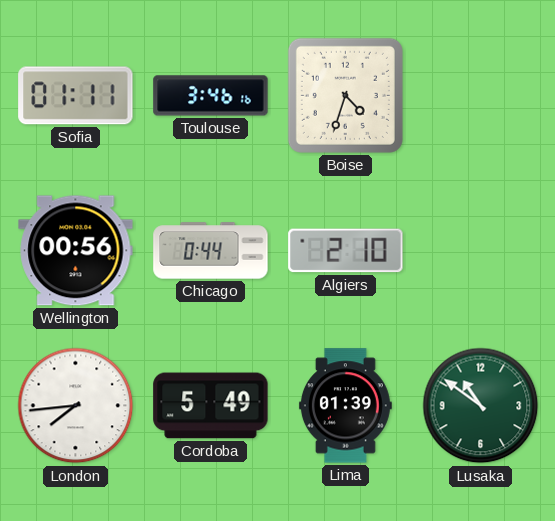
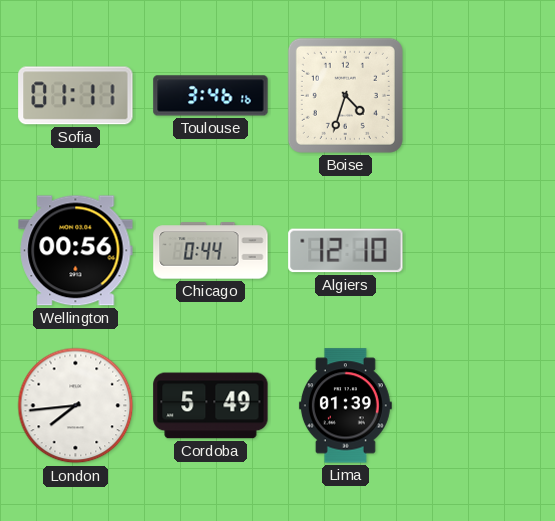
Algiers: 2:10 -> 12:10 (346, 251)
Lusaka: 10:51 -> none (481, 406)
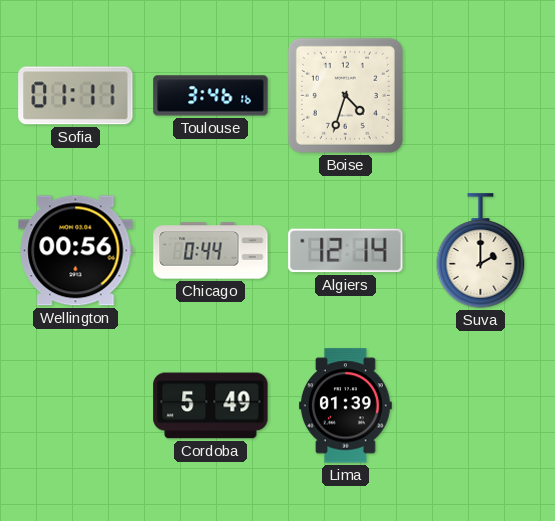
Algiers: 12:10 -> 12:14 (346, 251)
Suva: none -> 2:00 (481, 251)
London: 7:44 -> none (76, 406)
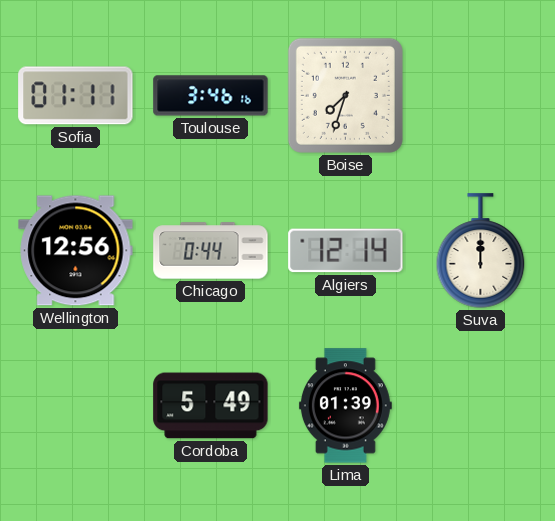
Boise: 4:33 -> 7:33 (345, 95)
Wellington: 00:56 -> 12:56 (76, 251)
Suva: 2:00 -> 12:00 (481, 251)
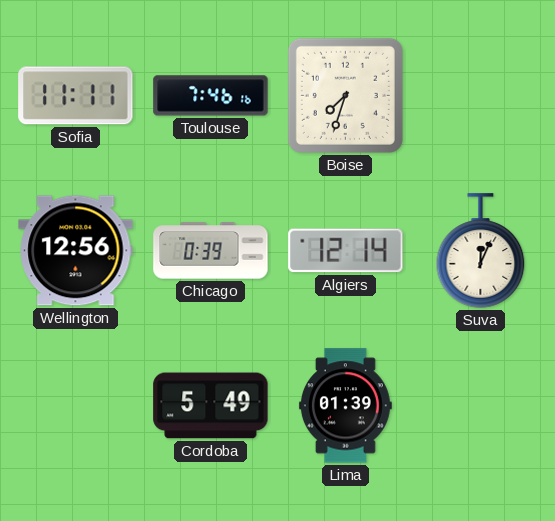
Sofia: 01:11 -> 11:11 (76, 96)
Toulouse: 3:46 -> 7:46 (211, 96)
Chicago: 0:44 -> 0:39 (211, 251)
Suva: 12:00 -> 12:04 (481, 251)
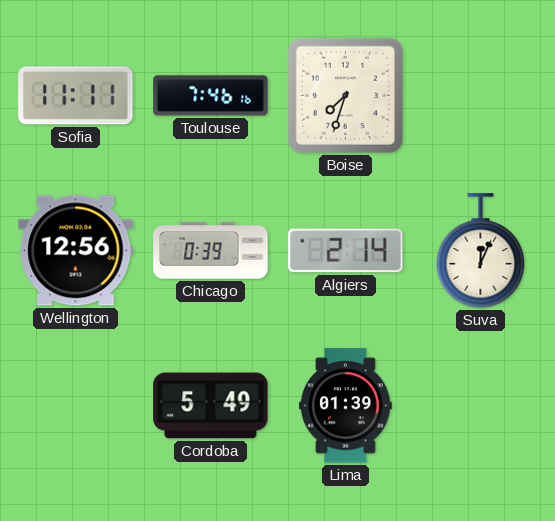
Algiers: 12:14 -> 2:14 (346, 251)
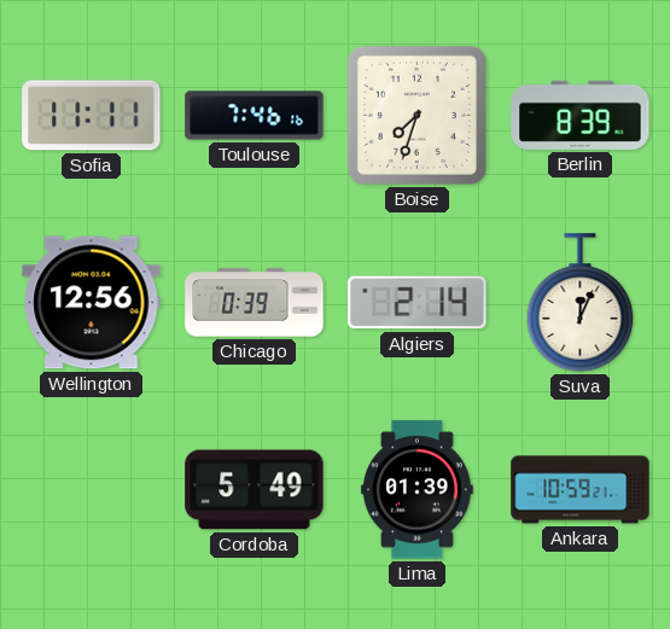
Berlin: none -> 8:39 (581, 115)
Ankara: none -> 10:59 (581, 490)
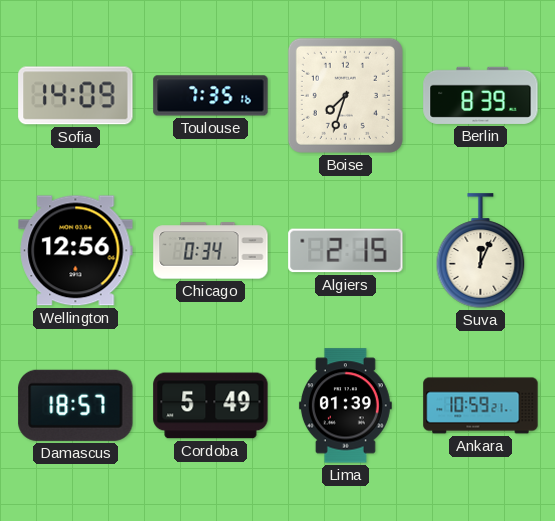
Sofia: 11:11 -> 14:09 (76, 96)
Toulouse: 7:46 -> 7:35 (211, 96)
Chicago: 0:39 -> 0:34 (211, 251)
Algiers: 2:14 -> 2:15 (346, 251)
Damascus: none -> 18:57 (76, 405)
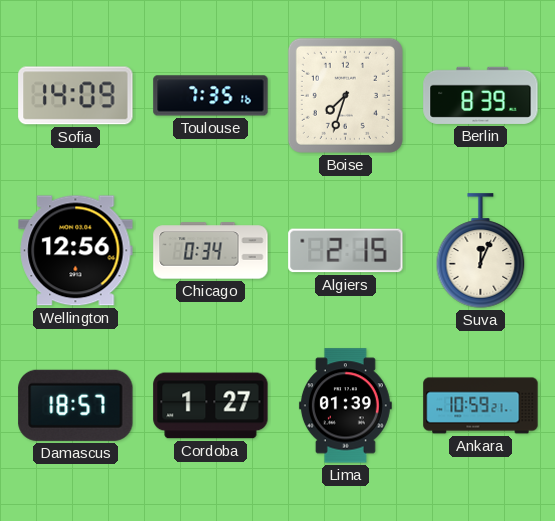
Cordoba: 5:49 -> 1:27 (211, 406)
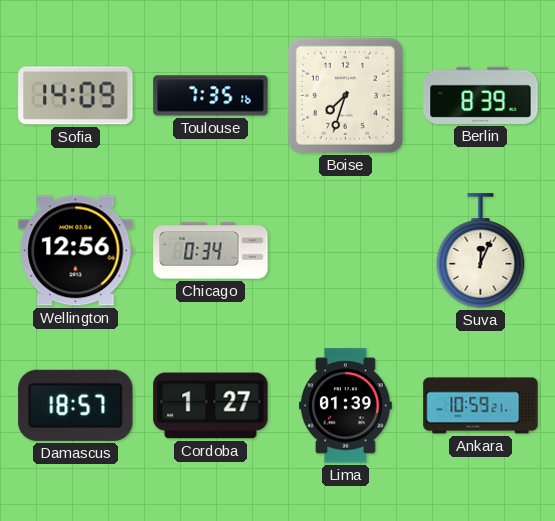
Algiers: 2:15 -> none (346, 251)
